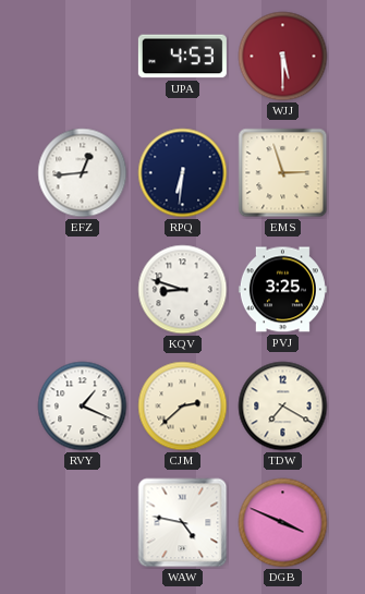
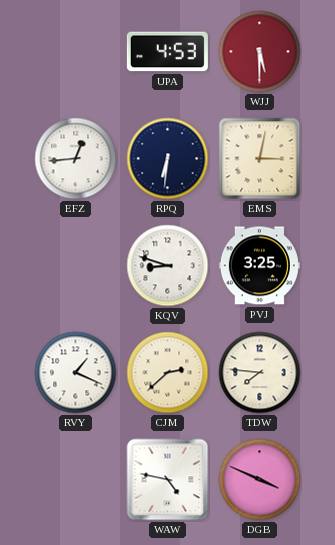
EMS: 2:57 -> 3:02 (260, 159)
TDW: 7:20 -> 7:46 (260, 373)
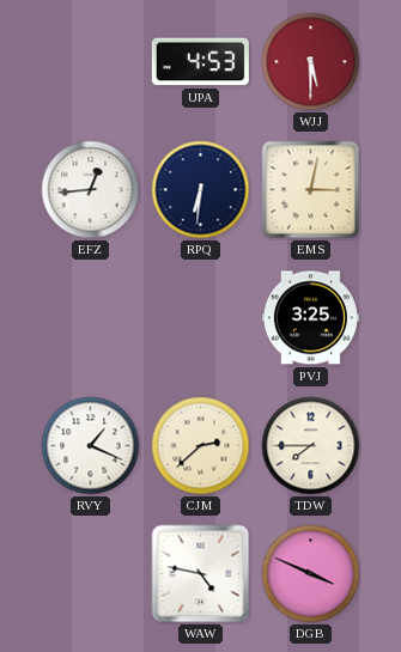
KQV: 8:48 -> none (168, 266)
TDW: 7:46 -> 7:45 (311, 446)
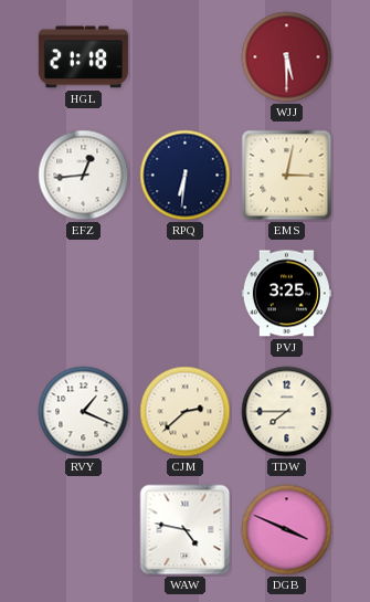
HGL: none -> 21:18 (83, 57)
UPA: 4:53 -> none (200, 62)
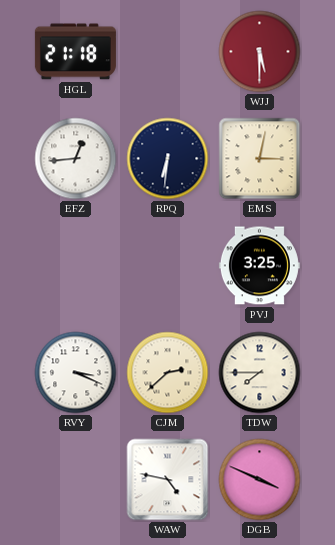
RVY: 1:19 -> 3:19 (76, 373)
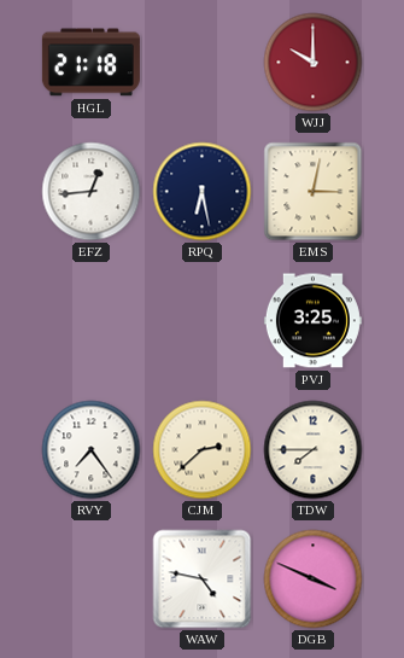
WJJ: 5:30 -> 10:00 (314, 63)
RPQ: 6:31 -> 6:28 (203, 192)
RVY: 3:19 -> 7:24 (92, 450)
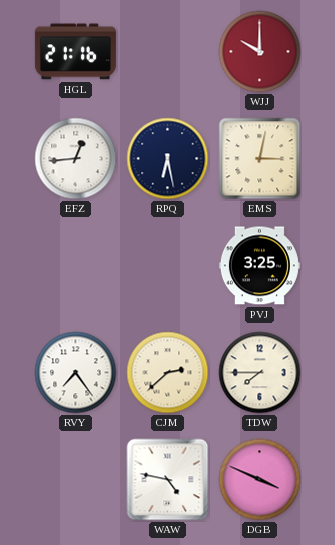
HGL: 21:18 -> 21:16 (75, 52)
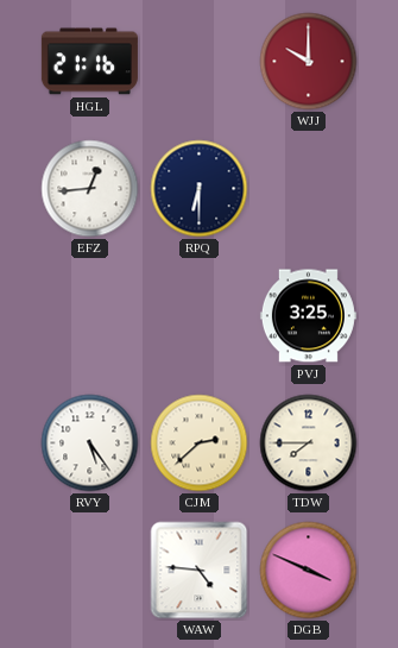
RPQ: 6:28 -> 6:30 (200, 189)
EMS: 3:02 -> none (260, 159)
RVY: 7:24 -> 5:24 (90, 443)
WAW: 4:47 -> 4:46 (200, 571)
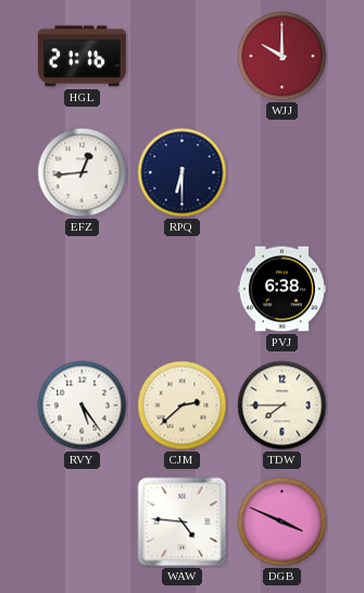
PVJ: 3:25 -> 6:38 (281, 289)
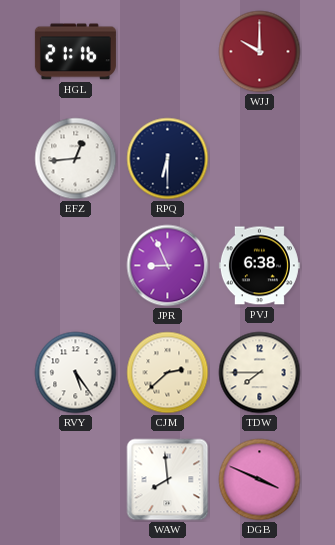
JPR: none -> 8:56 (168, 266)
WAW: 4:46 -> 7:59 (168, 480)
